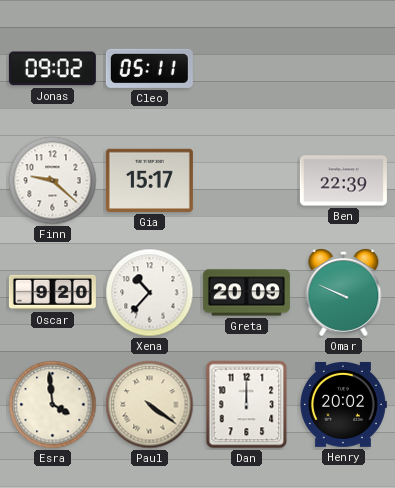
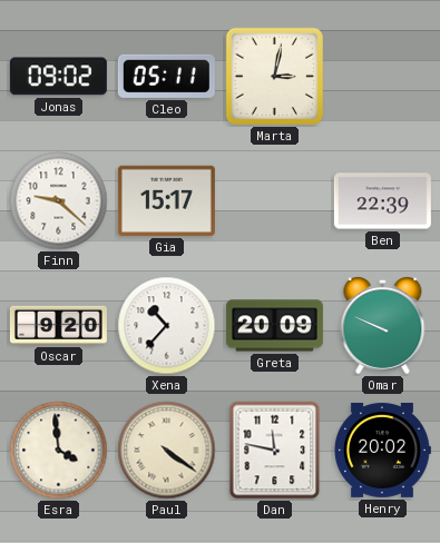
Marta: none -> 3:02 (275, 77)
Dan: 12:00 -> 11:47 (275, 451)
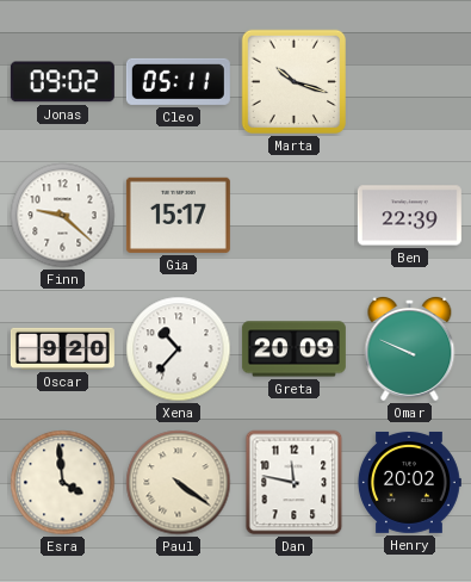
Marta: 3:02 -> 10:18 (295, 82)
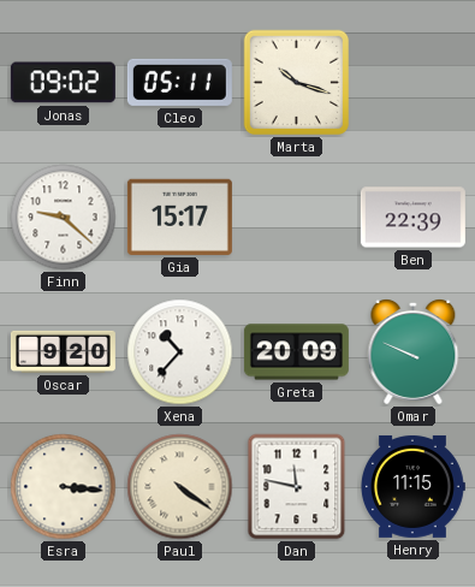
Esra: 3:59 -> 3:16 (64, 487)
Henry: 20:02 -> 11:15 (412, 486)
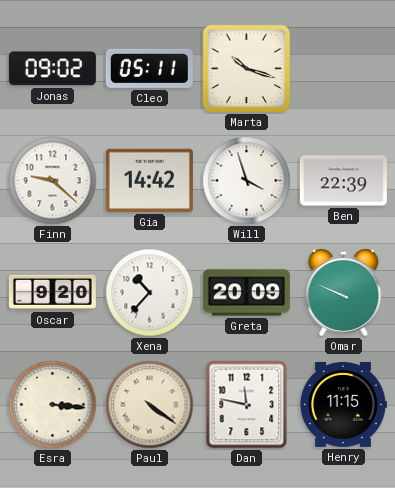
Gia: 15:17 -> 14:42 (149, 180)
Will: none -> 3:57 (247, 181)
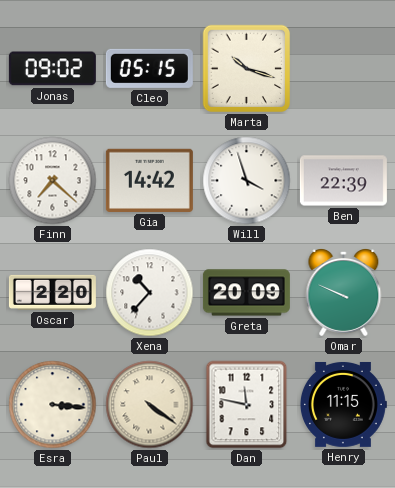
Cleo: 05:11 -> 05:15 (149, 68)
Finn: 9:22 -> 7:22 (53, 181)
Oscar: 9:20 -> 2:20 (52, 292)
